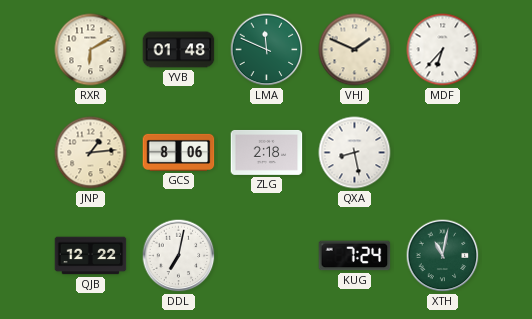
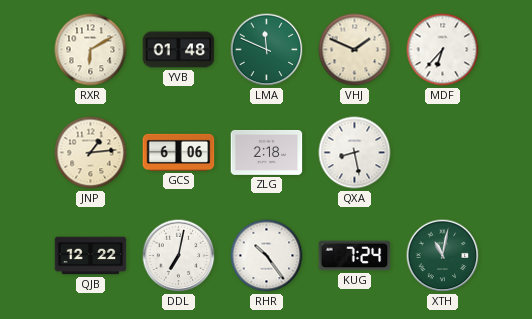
GCS: 8:06 -> 6:06 (179, 152)
RHR: none -> 10:24 (267, 256)
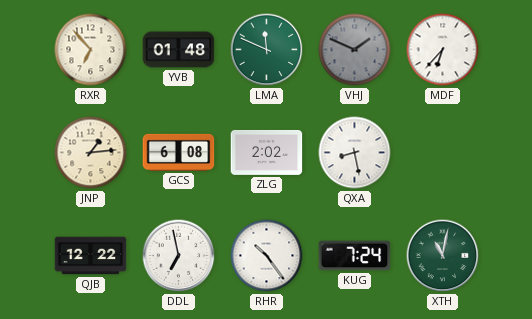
RXR: 6:10 -> 6:53 (91, 50)
VHJ dial: cream -> grey (355, 50)
GCS: 6:06 -> 6:08 (179, 152)
ZLG: 2:18 -> 2:02 (267, 152)
DDL: 7:02 -> 6:58 (179, 256)
